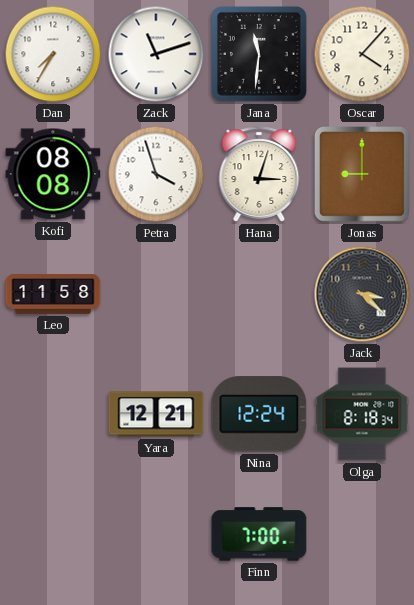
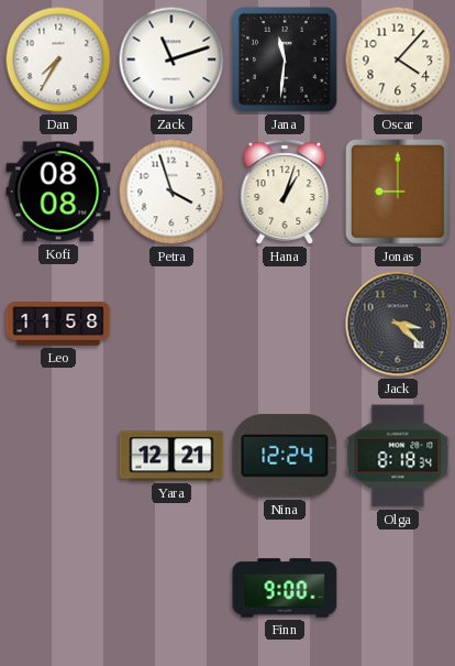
Hana: 3:03 -> 1:03 (285, 192)
Finn: 7:00 -> 9:00 (285, 588)
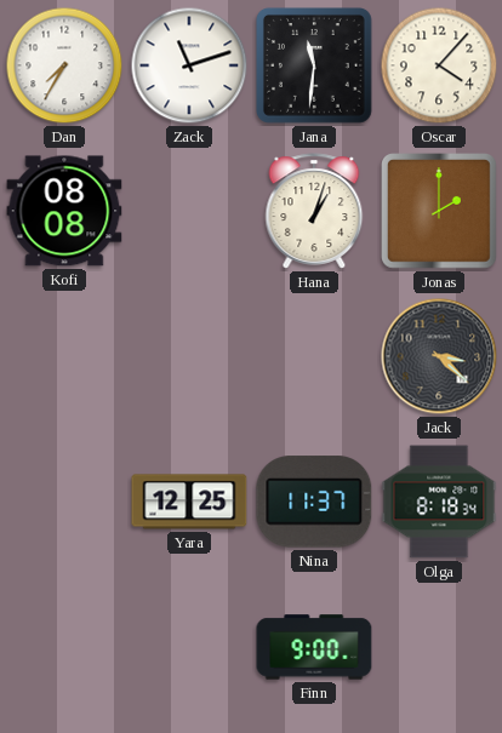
Petra: 3:57 -> none (171, 192)
Jonas: 9:00 -> 2:00 (440, 212)
Leo: 11:58 -> none (58, 324)
Yara: 12:21 -> 12:25 (189, 502)
Nina: 12:24 -> 11:37 (314, 502)
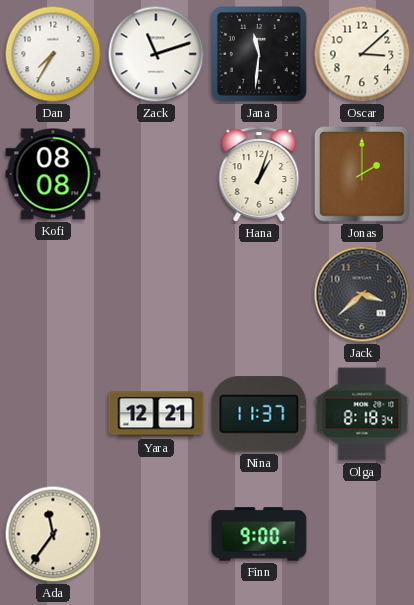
Oscar: 4:07 -> 3:08 (362, 54)
Jack: 3:22 -> 3:38 (362, 294)
Yara: 12:25 -> 12:21 (156, 414)
Ada: none -> 11:36 (53, 534)
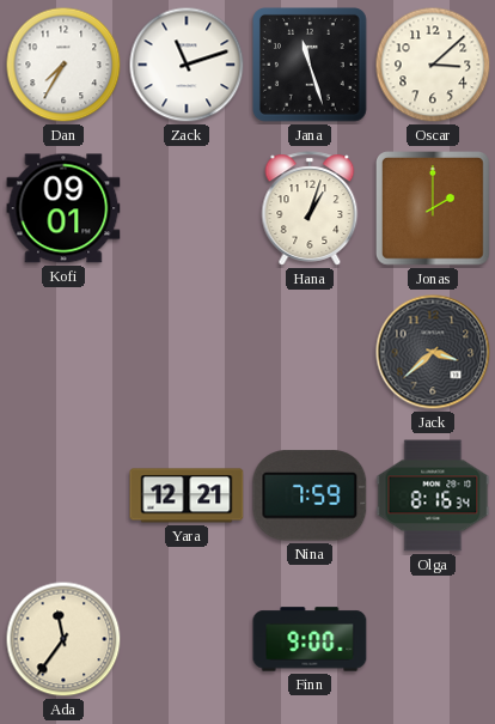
Jana: 11:31 -> 11:27 (311, 66)
Kofi: 08:08 -> 09:01 (63, 208)
Nina: 11:37 -> 7:59 (310, 495)
Olga: 8:18 -> 8:16 (433, 495)
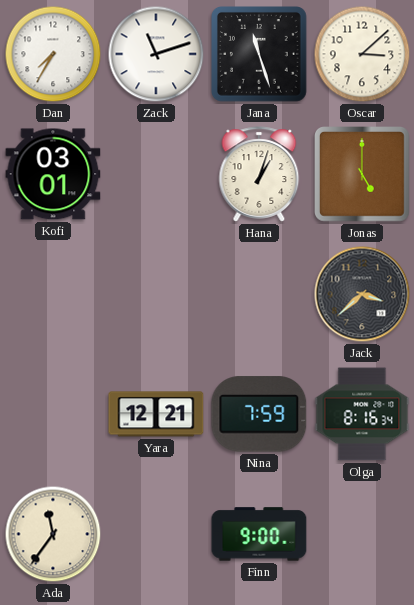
Kofi: 09:01 -> 03:01 (53, 174)
Jonas: 2:00 -> 5:00 (363, 175)
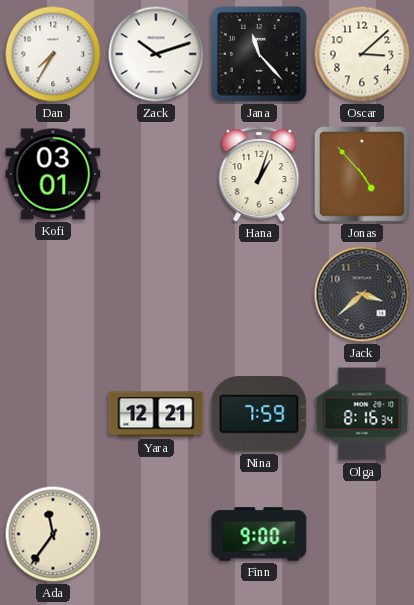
Zack: 11:12 -> 10:12 (156, 54)
Jana: 11:27 -> 11:23 (260, 55)
Jonas: 5:00 -> 4:53 (363, 175)
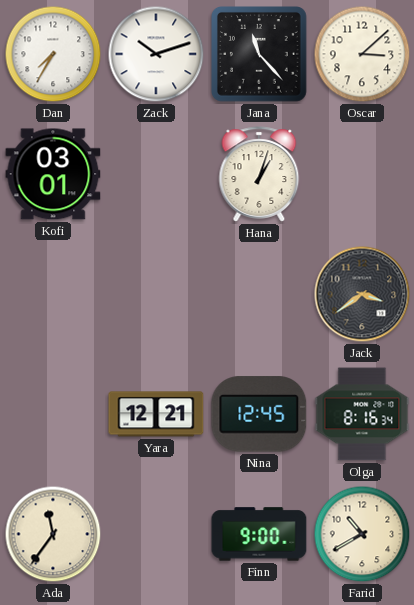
Jonas: 4:53 -> none (363, 175)
Jack: 3:38 -> 3:39 (362, 294)
Nina: 7:59 -> 12:45 (259, 414)
Farid: none -> 10:40 (362, 534)
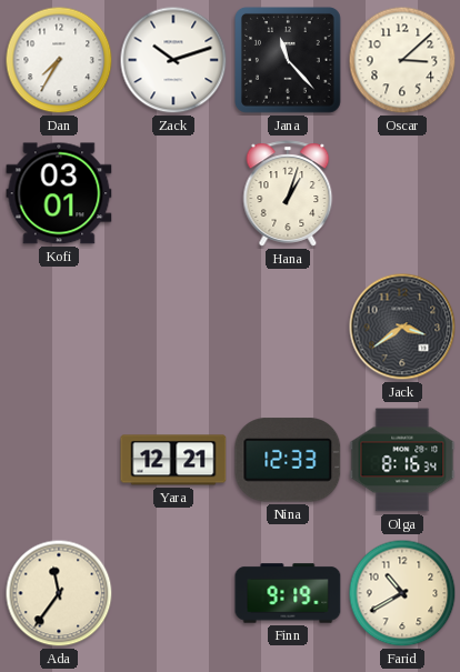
Nina: 12:45 -> 12:33 (288, 460)
Finn: 9:00 -> 9:19 (288, 593)
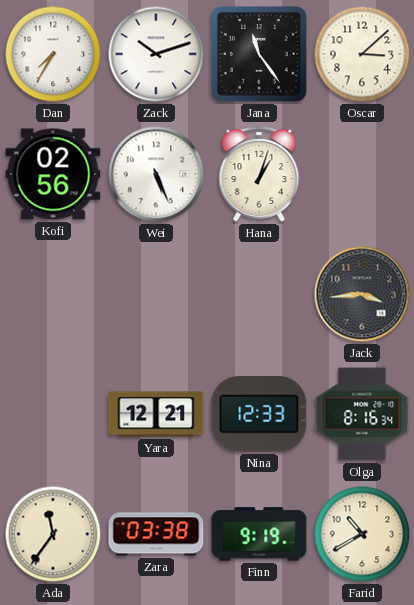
Jana: 11:23 -> 11:24 (260, 55)
Kofi: 03:01 -> 02:56 (53, 174)
Wei: none -> 5:26 (156, 174)
Jack: 3:39 -> 3:44 (362, 294)
Zara: none -> 03:38 (156, 534)
